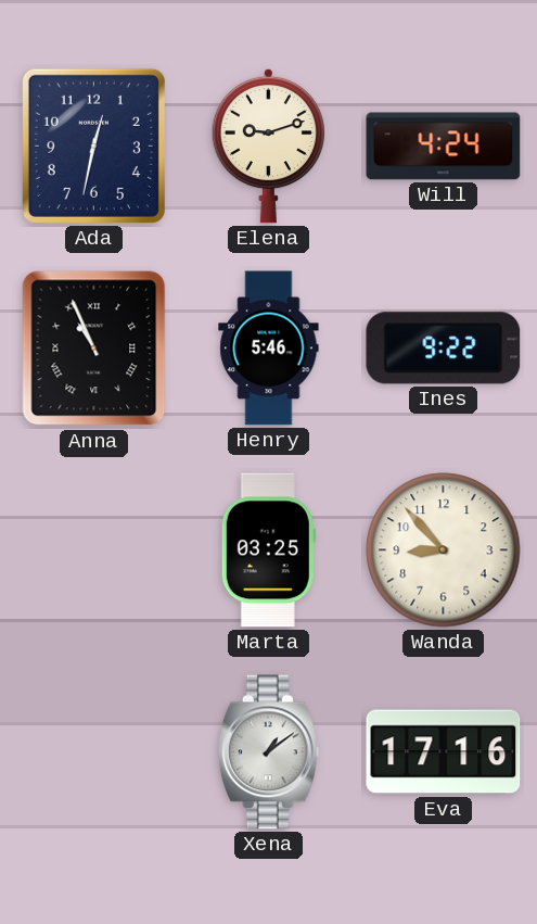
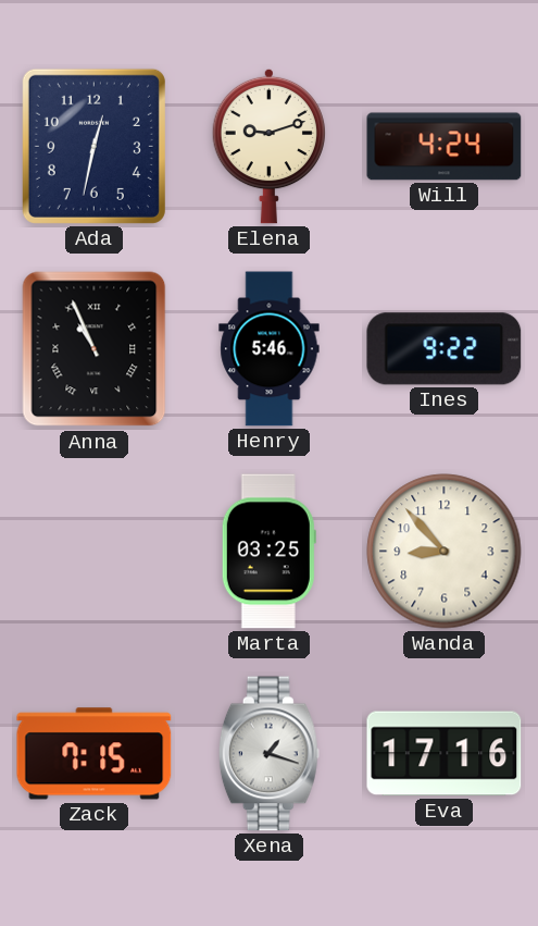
Zack: none -> 7:15 (95, 754)
Xena: 1:09 -> 1:18 (268, 754)
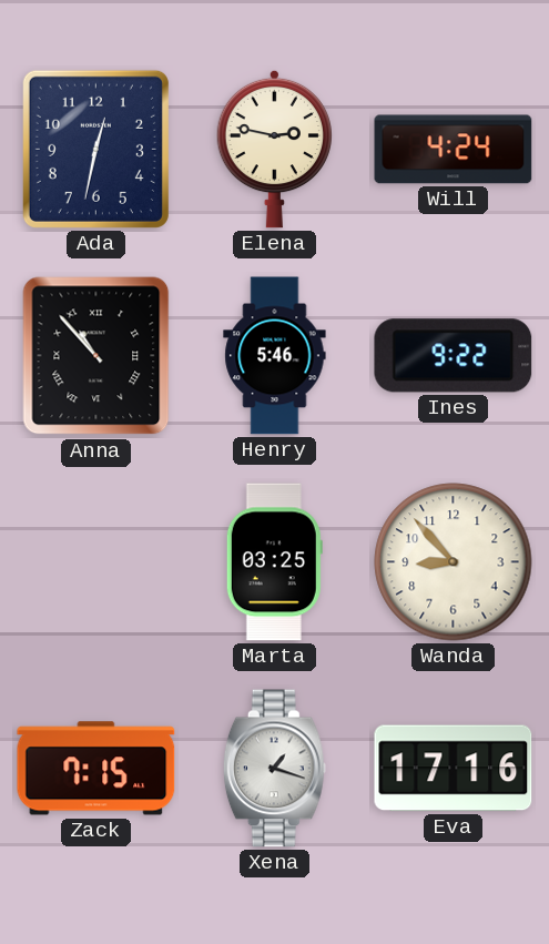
Elena: 9:12 -> 2:47 (274, 149)
Anna: 10:56 -> 10:53 (96, 356)
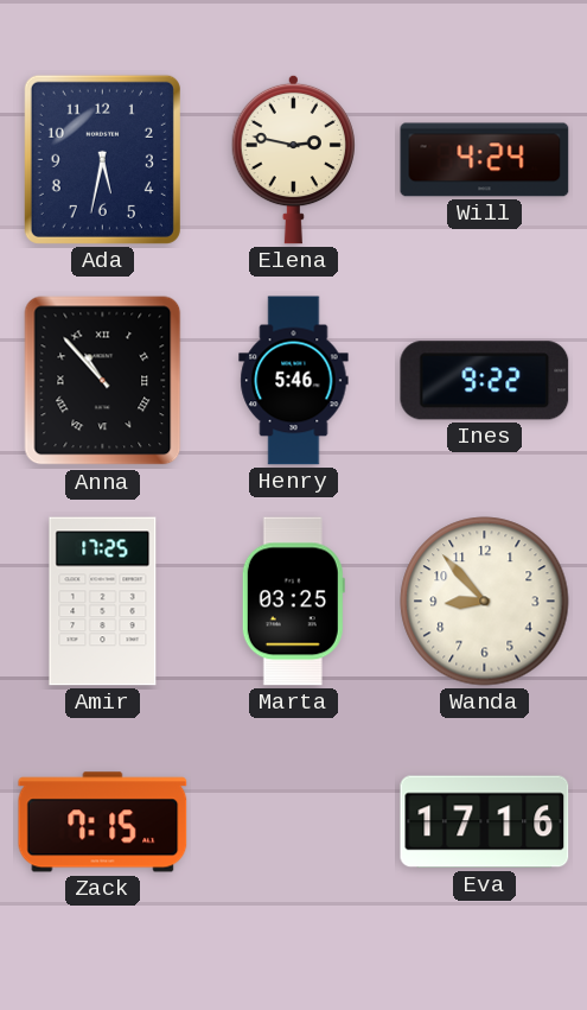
Ada: 12:32 -> 5:32 (102, 159)
Amir: none -> 17:25 (103, 602)
Xena: 1:18 -> none (274, 769)
